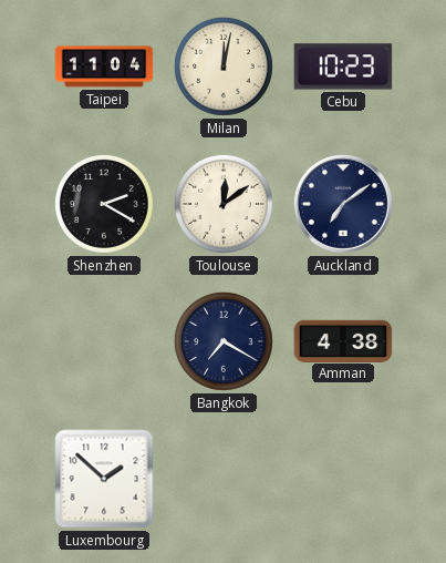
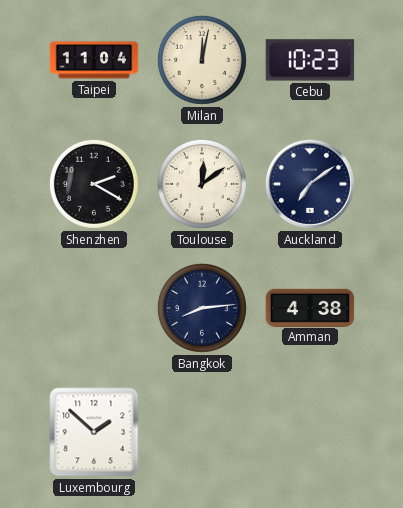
Bangkok: 7:20 -> 8:14 (202, 308)
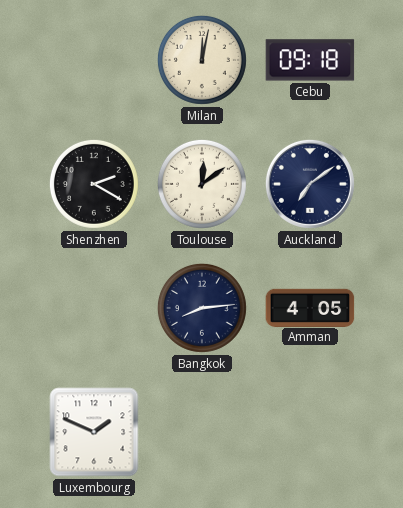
Taipei: 11:04 -> none (94, 60)
Cebu: 10:23 -> 09:18 (310, 60)
Amman: 4:38 -> 4:05 (310, 307)
Luxembourg: 1:52 -> 1:49 (94, 432)
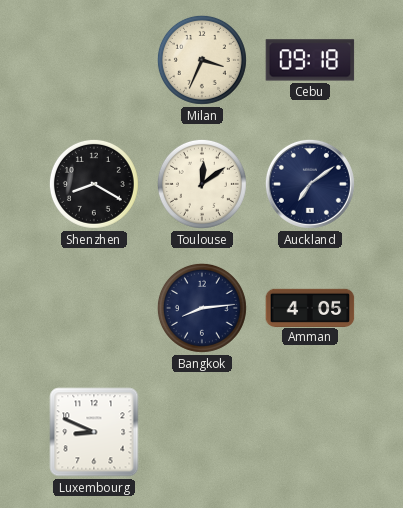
Milan: 12:02 -> 3:34 (202, 60)
Shenzhen: 2:20 -> 8:20 (94, 184)
Luxembourg: 1:49 -> 8:49 (94, 432)
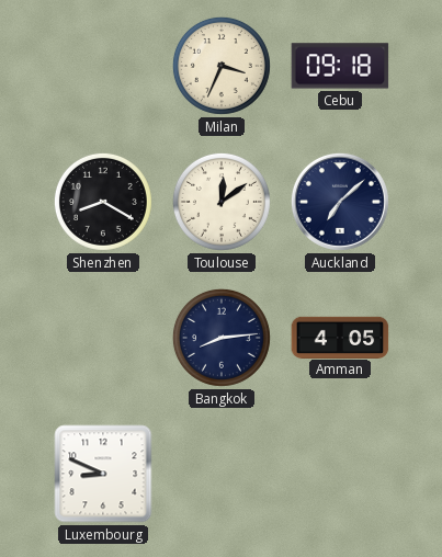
Auckland: 7:09 -> 7:08 (340, 202)
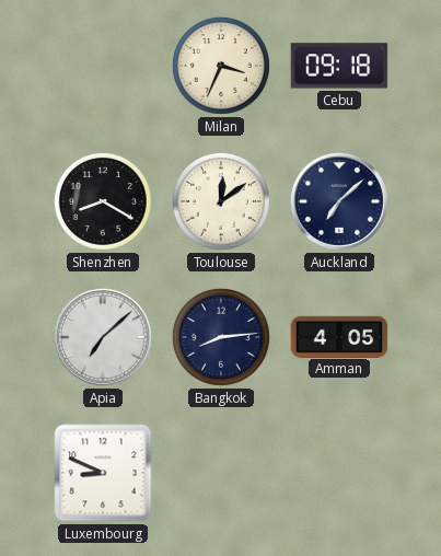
Apia: none -> 7:08 (103, 337)
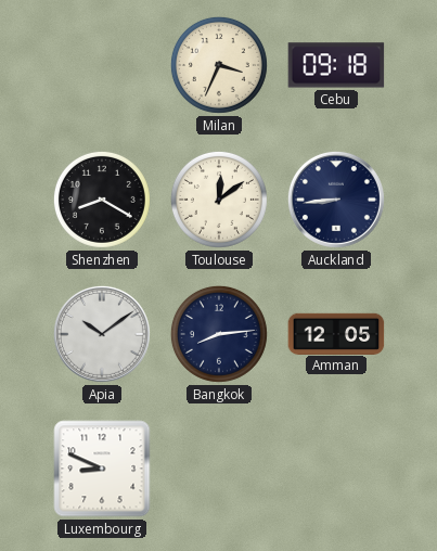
Auckland: 7:08 -> 8:44 (336, 200)
Apia: 7:08 -> 10:09 (102, 334)
Amman: 4:05 -> 12:05 (336, 333)
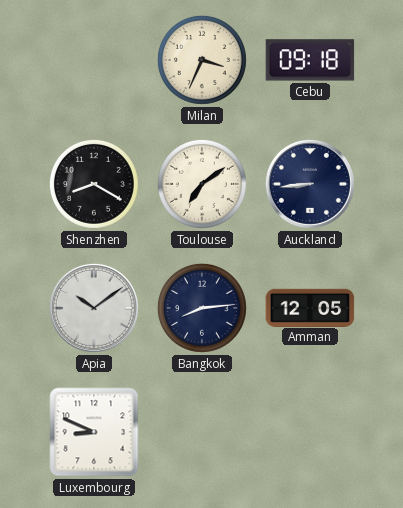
Toulouse: 12:09 -> 7:09 (202, 184)
